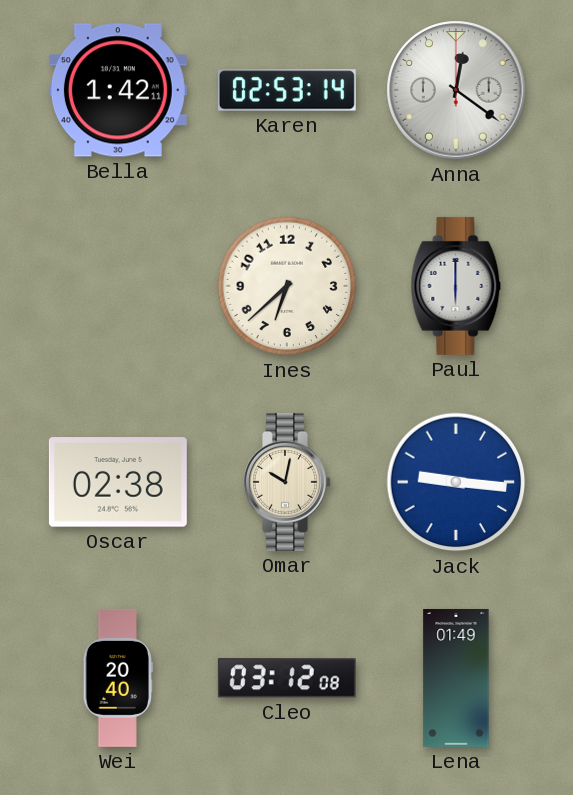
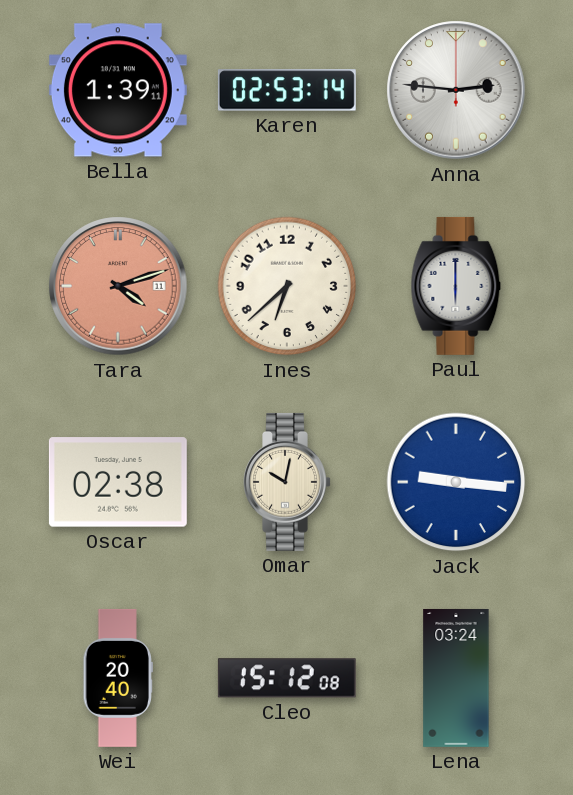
Bella: 1:42 -> 1:39 (118, 90)
Anna: 12:21 -> 2:46 (456, 90)
Tara: none -> 4:12 (118, 286)
Cleo: 03:12 -> 15:12 (287, 678)
Lena: 01:49 -> 03:24 (456, 678)
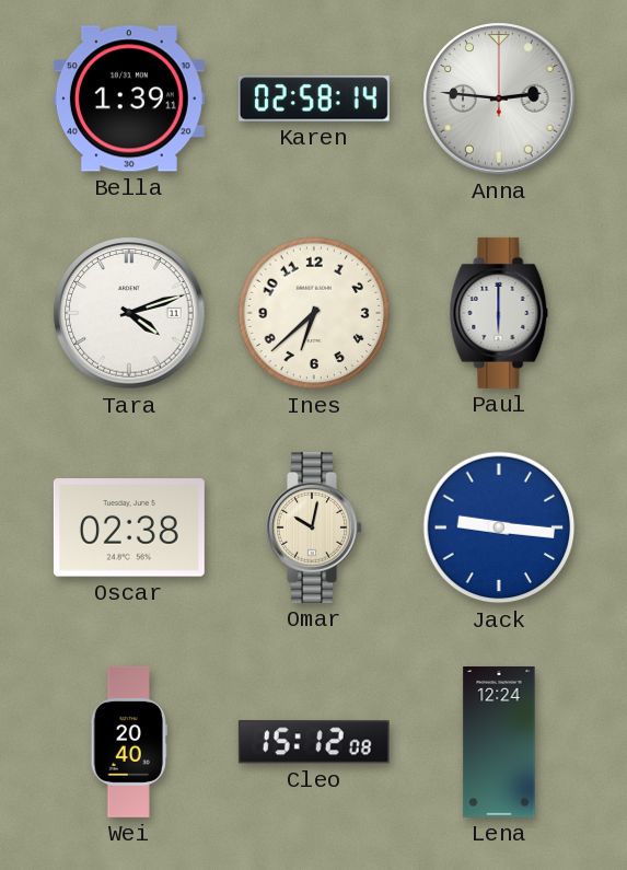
Karen: 02:53 -> 02:58 (314, 98)
Tara dial: salmon -> white (129, 313)
Lena: 03:24 -> 12:24 (499, 742)
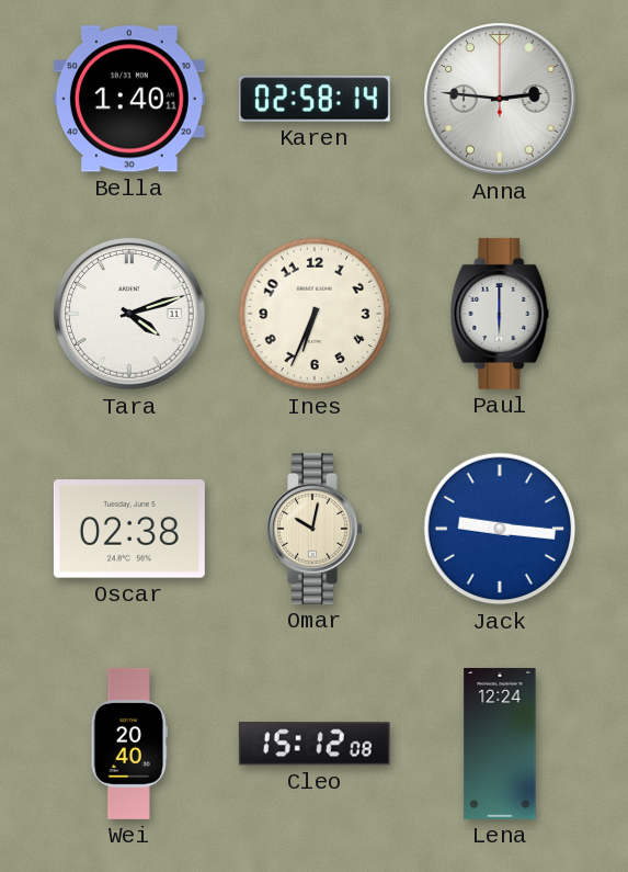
Bella: 1:39 -> 1:40 (129, 99)
Ines: 6:38 -> 6:34 (315, 314)
